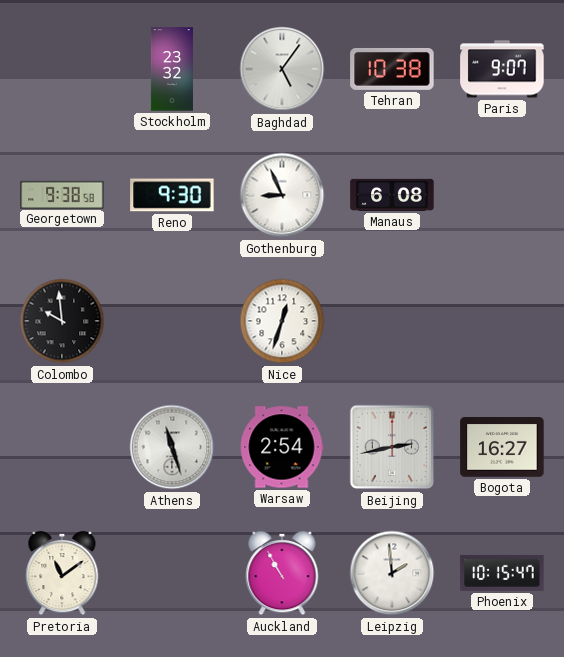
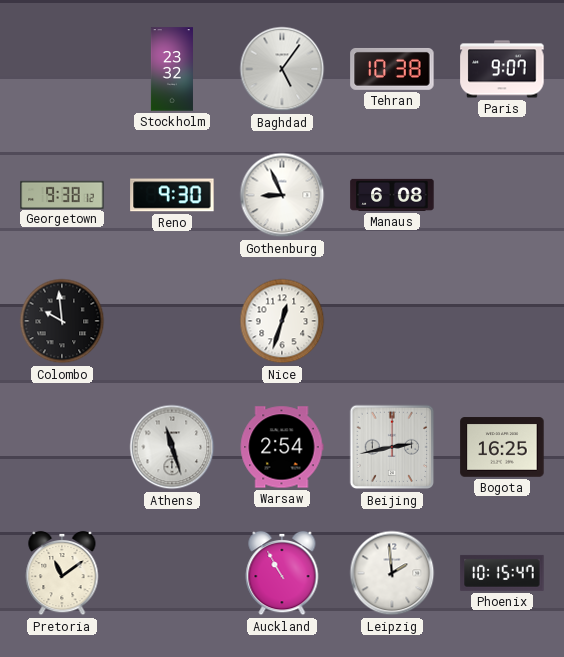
Georgetown: 9:38:58 -> 9:38:12 (62, 194)
Bogota: 16:27 -> 16:25 (502, 447)
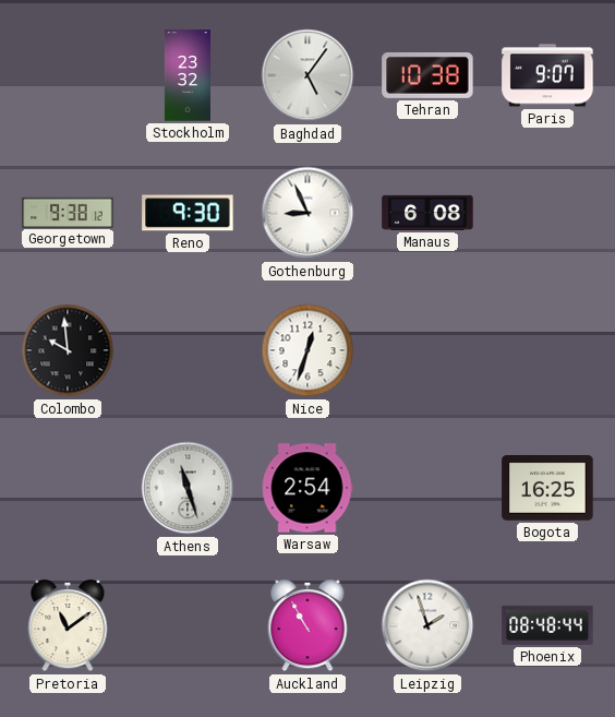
Beijing: 2:43 -> none (392, 447)
Leipzig: 1:59 -> 1:57 (427, 625)
Phoenix: 10:15 -> 08:48 (547, 625)
